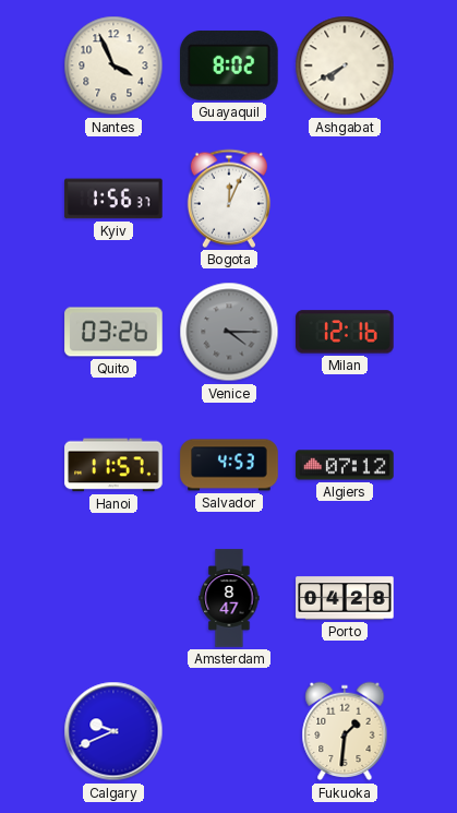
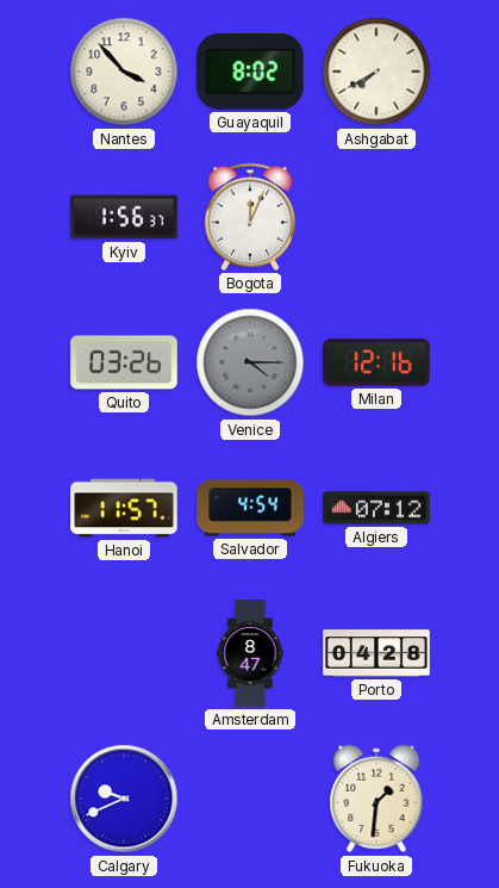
Nantes: 3:56 -> 3:53 (124, 72)
Salvador: 4:53 -> 4:54 (250, 508)
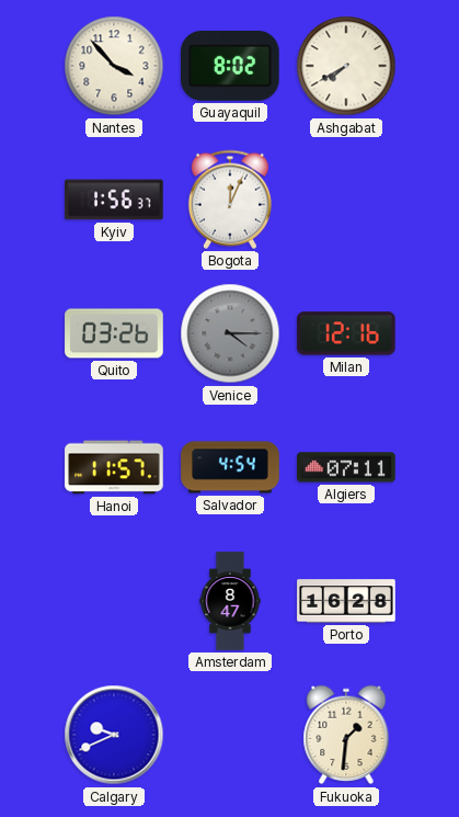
Algiers: 07:12 -> 07:11 (346, 467)
Porto: 04:28 -> 16:28 (346, 601)
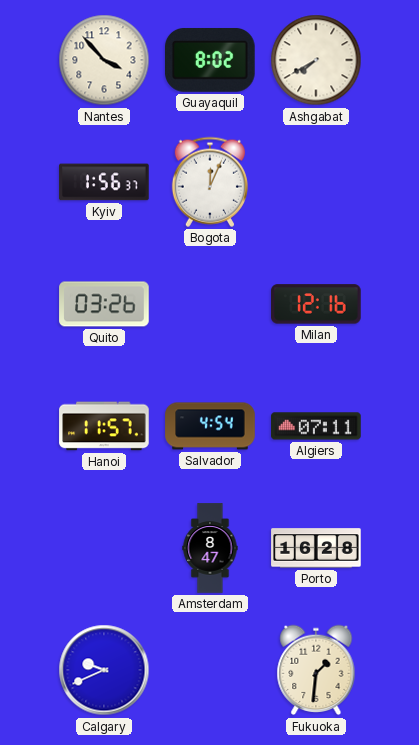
Venice: 4:15 -> none (230, 333)
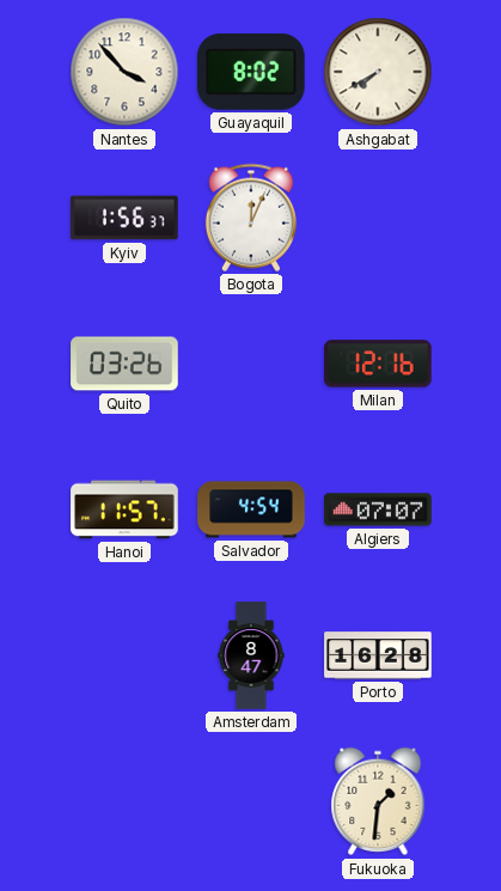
Algiers: 07:11 -> 07:07 (378, 509)
Calgary: 9:41 -> none (104, 670)
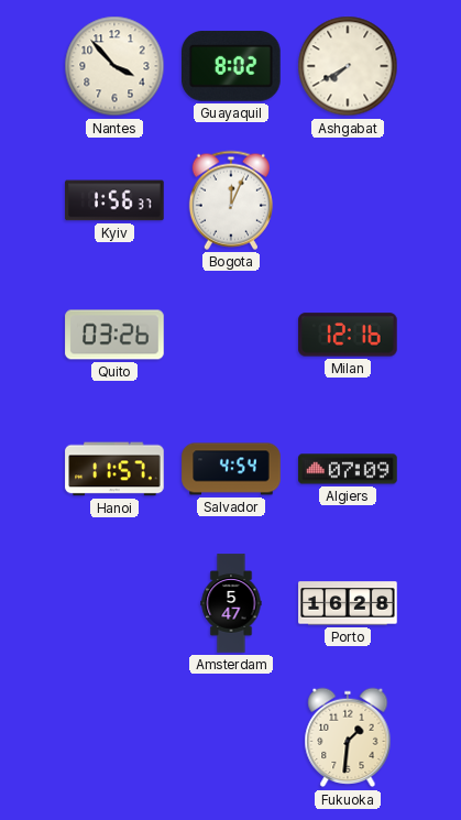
Algiers: 07:07 -> 07:09 (348, 469)
Amsterdam: 8:47 -> 5:47 (231, 603)
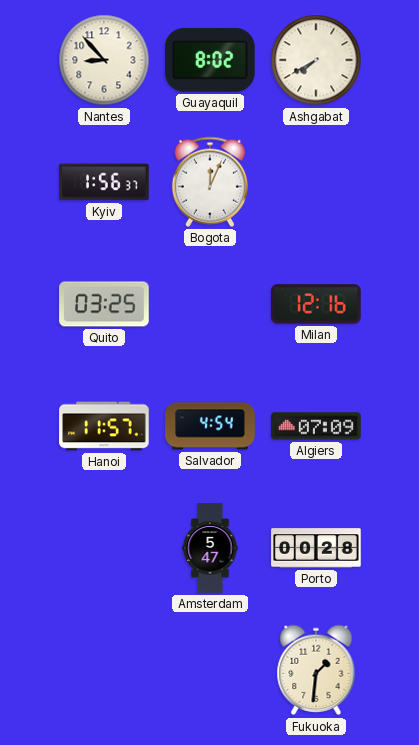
Nantes: 3:53 -> 8:53 (104, 60)
Quito: 03:26 -> 03:25 (104, 304)
Porto: 16:28 -> 00:28 (316, 548)
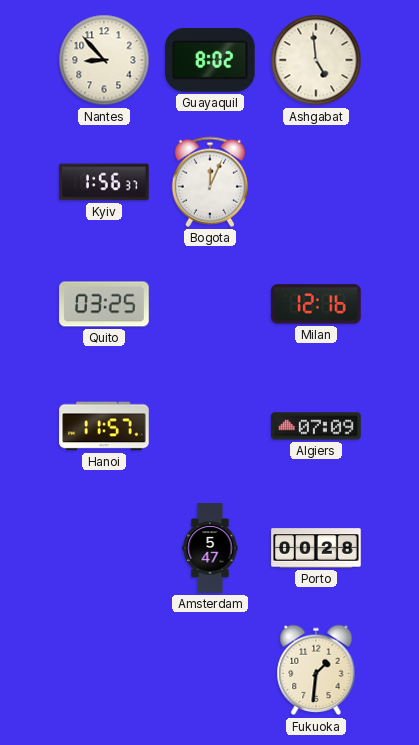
Ashgabat: 7:40 -> 4:59 (316, 60)
Salvador: 4:54 -> none (210, 426)
